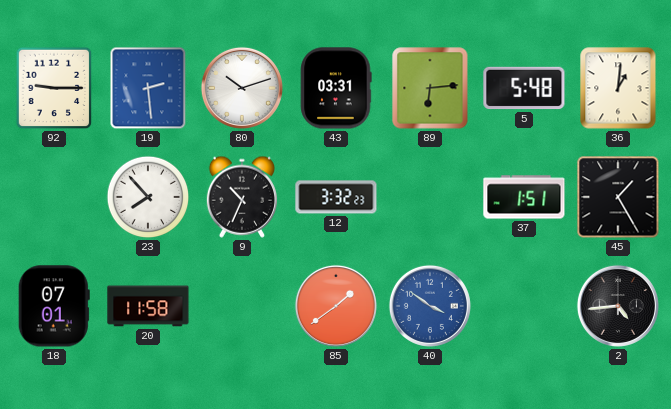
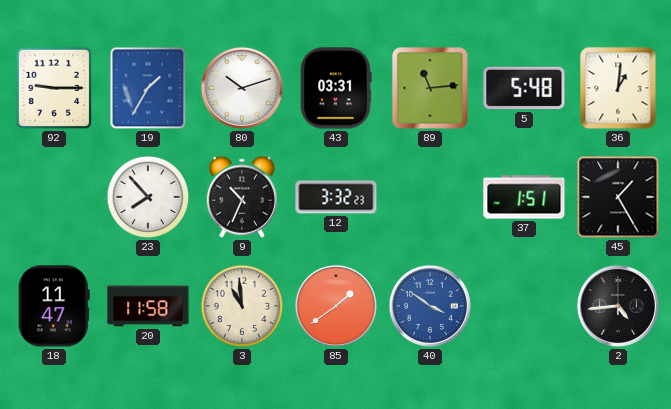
19: 2:29 -> 1:35 (148, 88)
89: 6:14 -> 11:14 (430, 88)
18: 07:01 -> 11:47 (54, 306)
3: none -> 10:59 (242, 306)
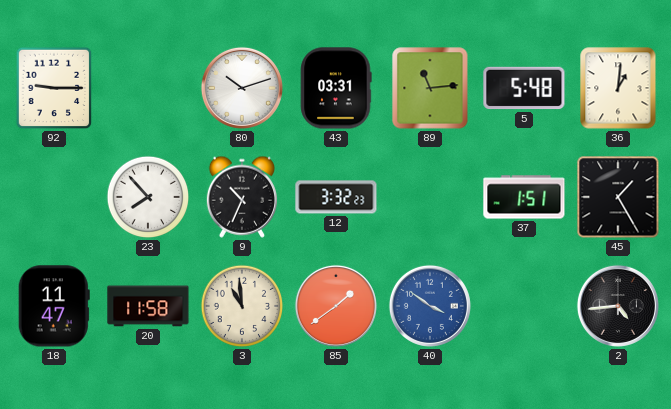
19: 1:35 -> none (148, 88)
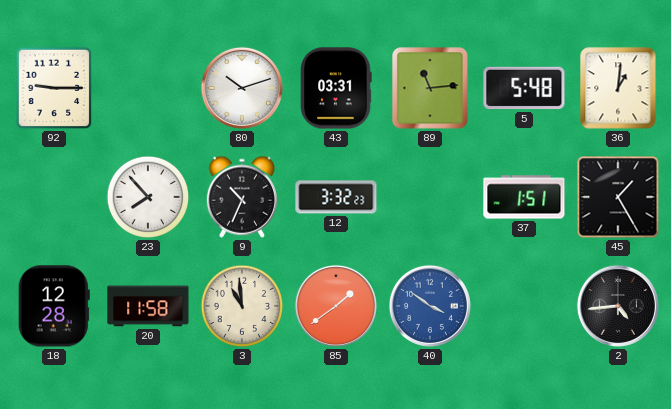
18: 11:47 -> 12:28 (54, 306)
